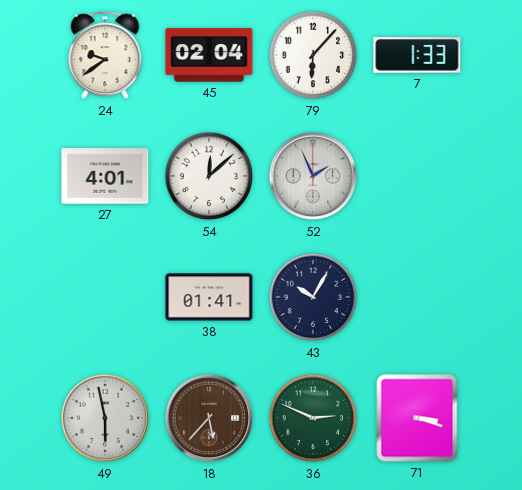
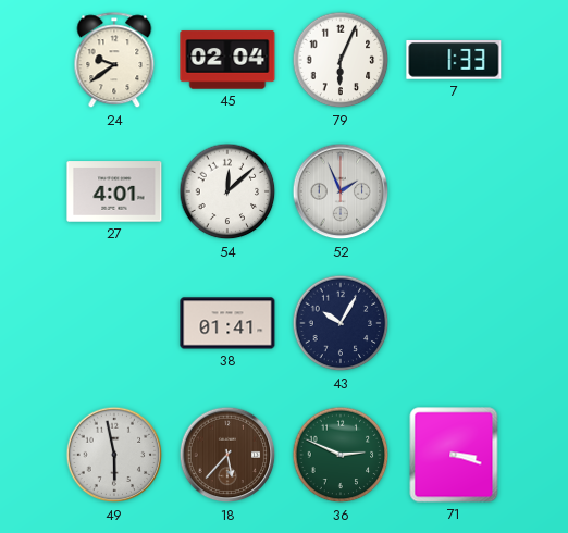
79: 6:07 -> 6:04 (341, 60)
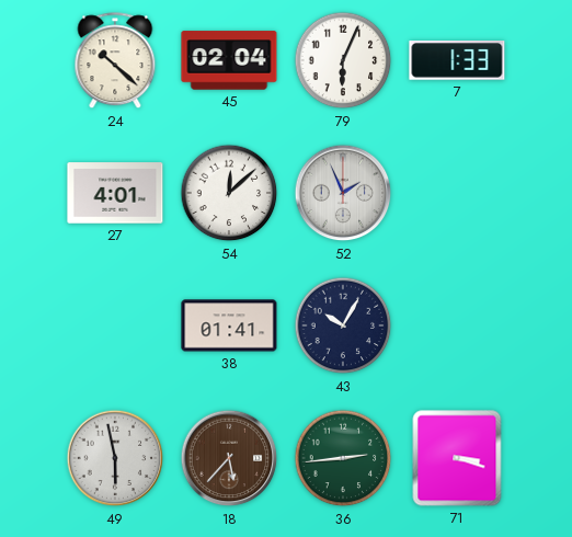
24: 9:39 -> 10:22 (115, 61)
36: 2:49 -> 2:44 (343, 458)
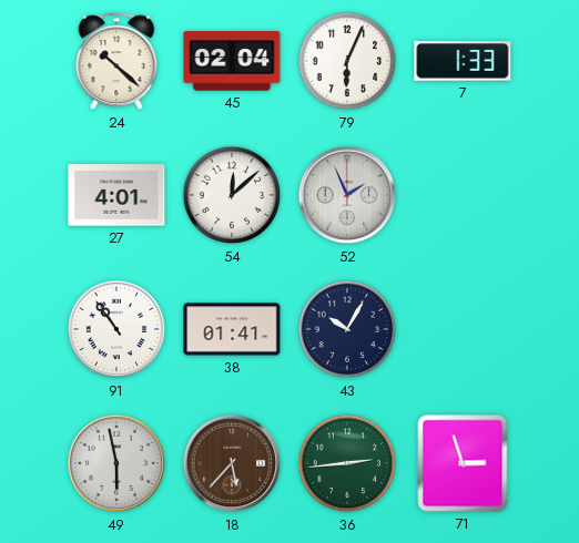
91: none -> 10:54 (116, 329)
71: 3:18 -> 2:57 (463, 463)
